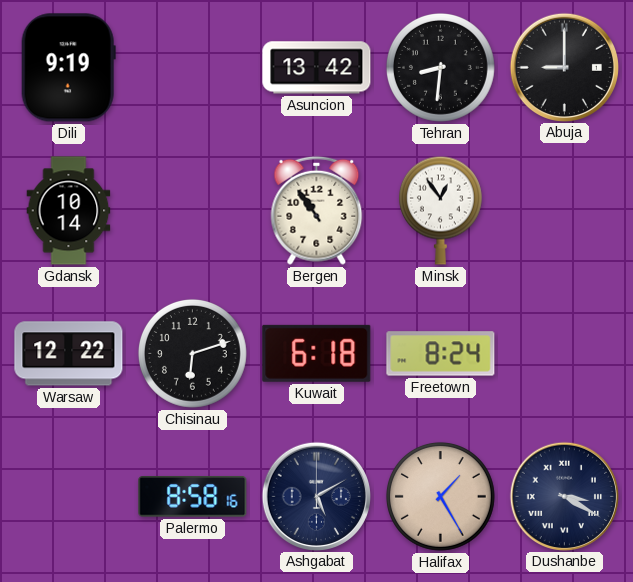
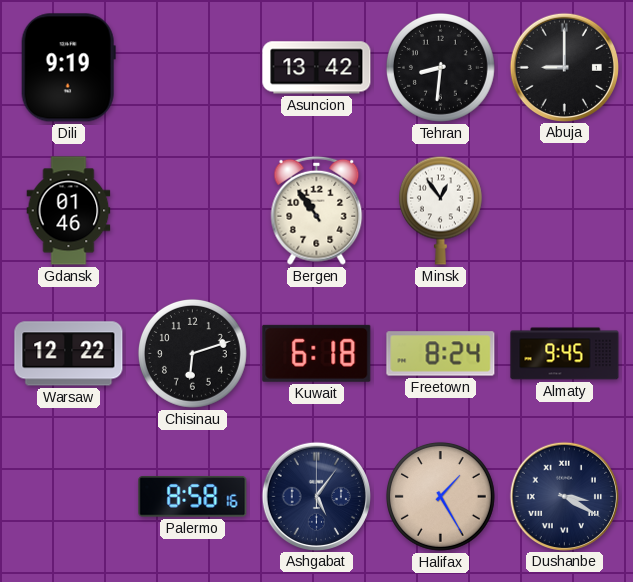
Gdansk: 10:14 -> 01:46 (69, 211)
Almaty: none -> 9:45 (565, 354)
Ashgabat: 5:10 -> 5:06 (316, 496)
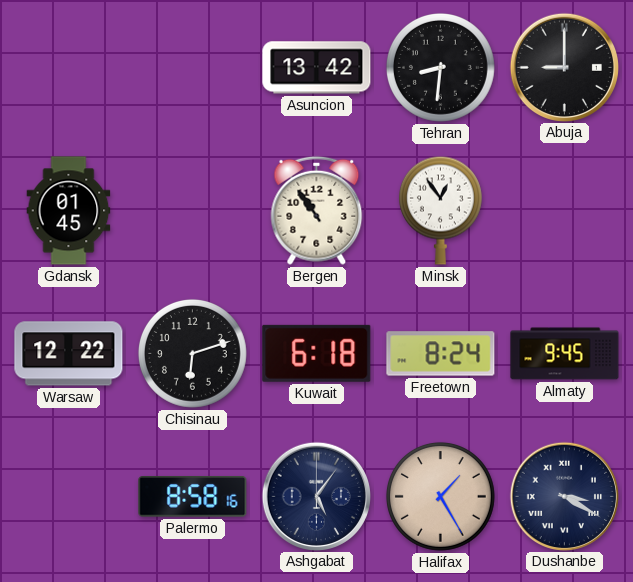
Dili: 9:19 -> none (68, 68)
Gdansk: 01:46 -> 01:45 (69, 211)
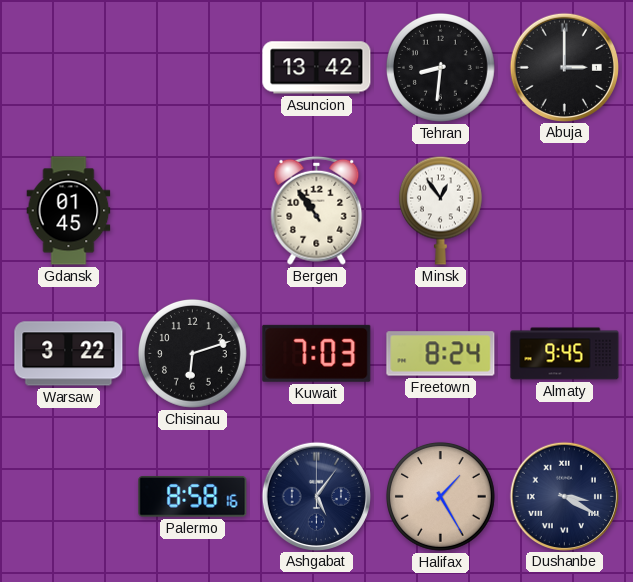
Abuja: 9:00 -> 3:00 (564, 67)
Warsaw: 12:22 -> 3:22 (69, 354)
Kuwait: 6:18 -> 7:03 (317, 353)
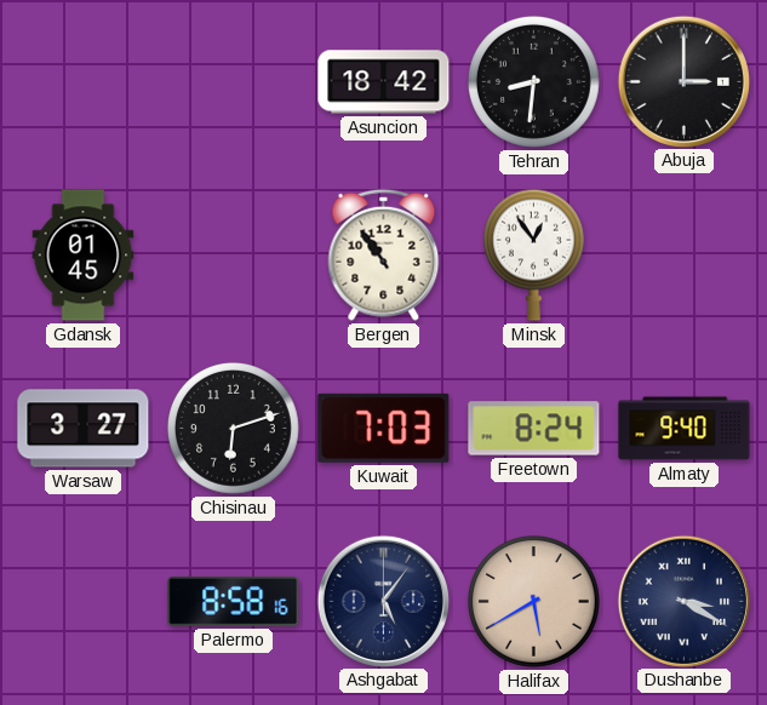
Asuncion: 13:42 -> 18:42 (384, 82)
Warsaw: 3:22 -> 3:27 (84, 429)
Almaty: 9:45 -> 9:40 (685, 429)
Halifax: 1:25 -> 5:40 (533, 601)
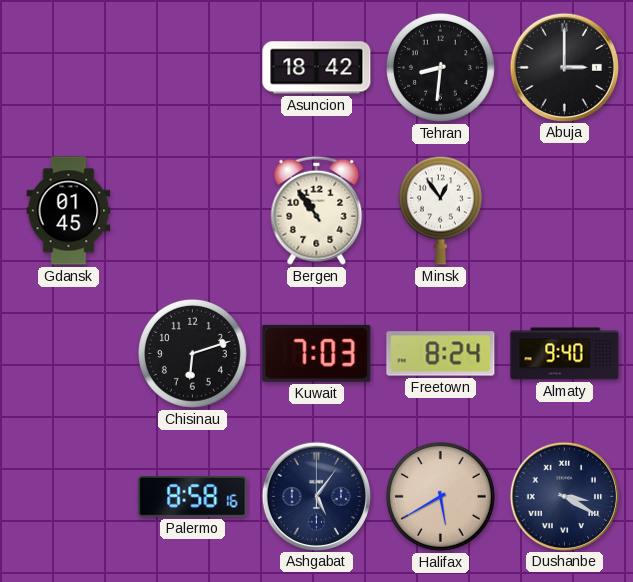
Warsaw: 3:27 -> none (84, 429)
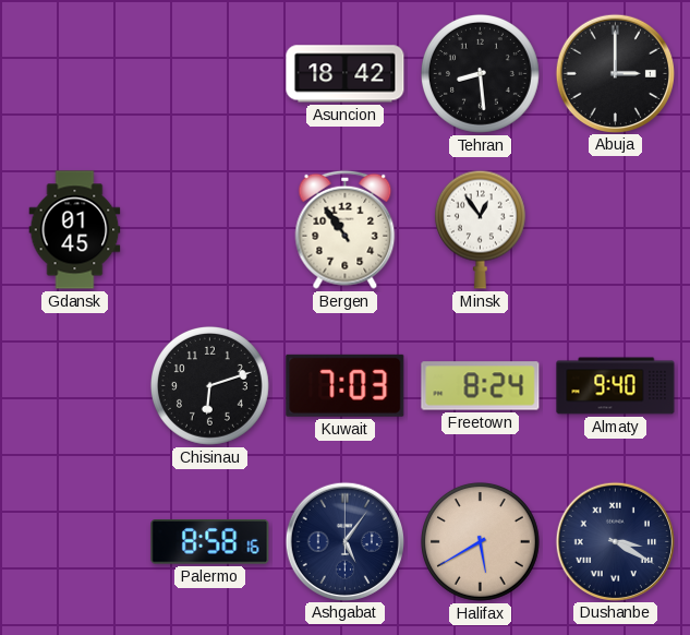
Tehran: 8:31 -> 8:29 (480, 73)
